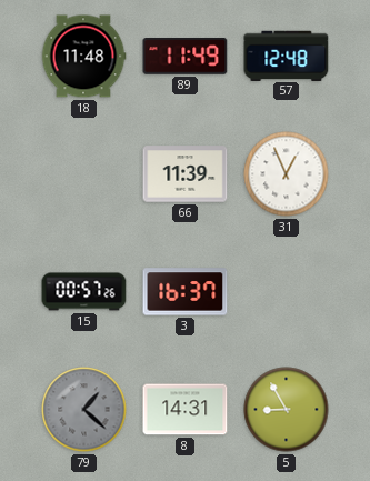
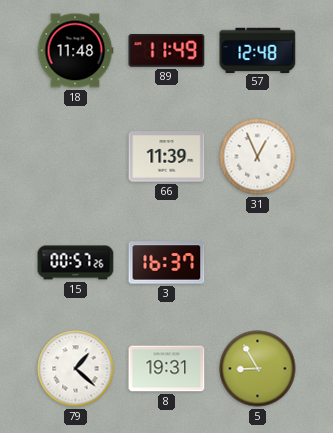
79 dial: grey -> white (76, 369)
8: 14:31 -> 19:31 (167, 369)
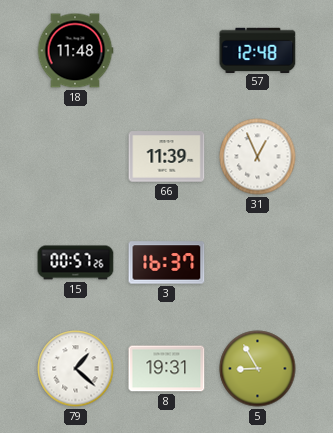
89: 11:49 -> none (167, 51)
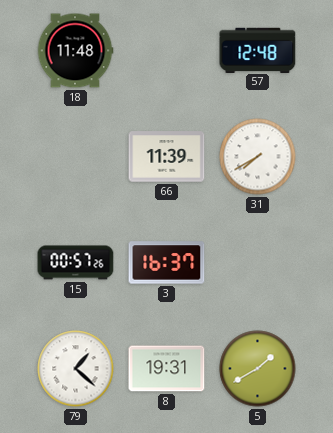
31: 12:56 -> 7:40 (258, 157)
5: 8:55 -> 1:40 (258, 369)
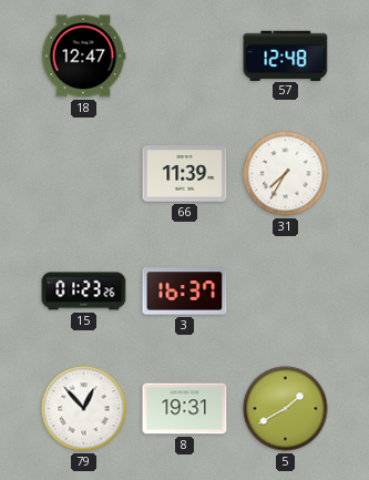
18: 11:48 -> 12:47 (83, 57)
31: 7:40 -> 7:35 (286, 174)
15: 00:57 -> 01:23 (84, 292)
79: 1:22 -> 12:53 (84, 409)
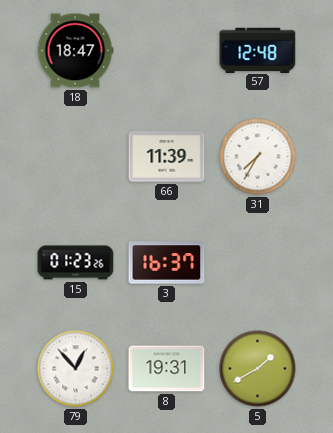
18: 12:47 -> 18:47 (75, 51)
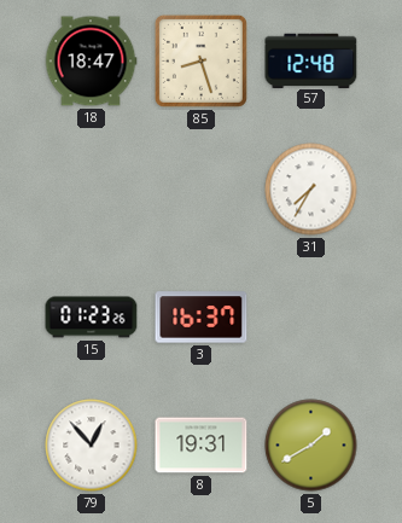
85: none -> 8:27 (200, 60)
66: 11:39 -> none (167, 157)
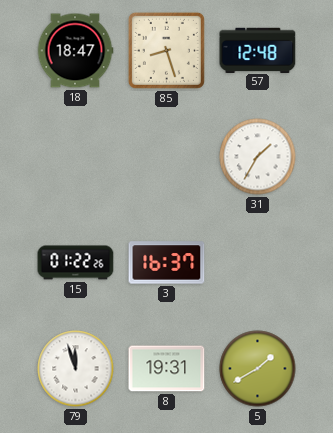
31: 7:35 -> 1:35 (258, 157)
15: 01:23 -> 01:22 (76, 263)
79: 12:53 -> 11:57 (76, 369)
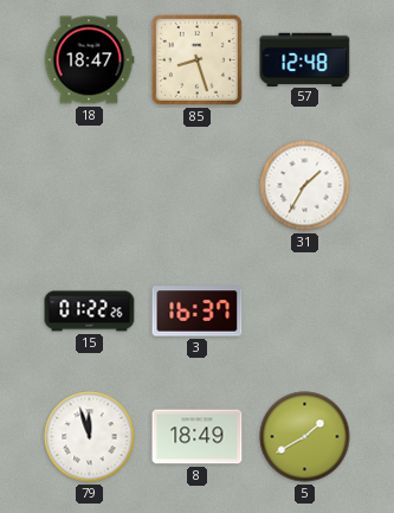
8: 19:31 -> 18:49 (198, 437)
